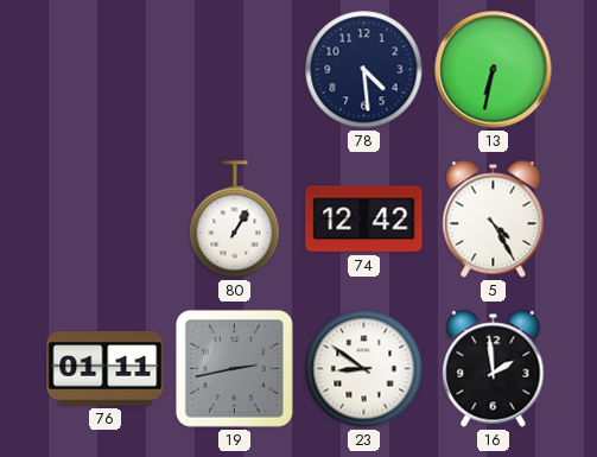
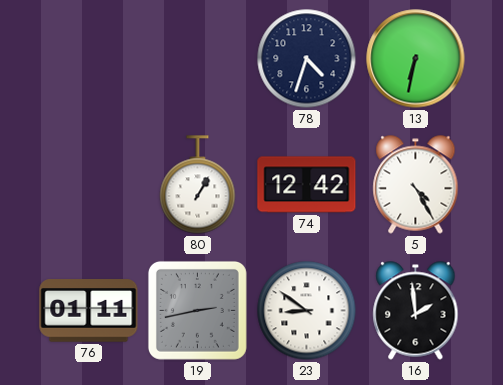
78: 4:29 -> 4:33 (307, 59)
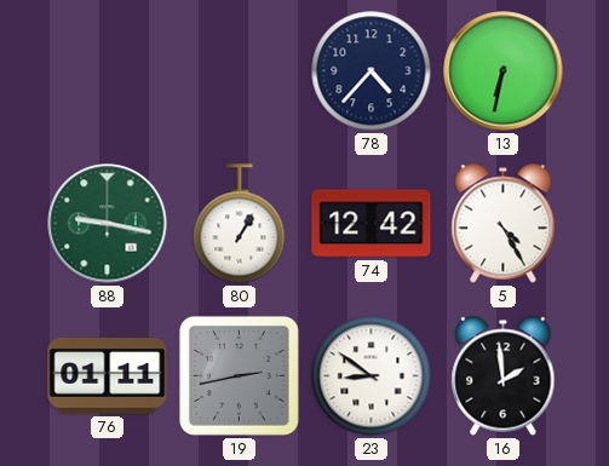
78: 4:33 -> 4:37 (372, 71)
88: none -> 9:17 (108, 224)
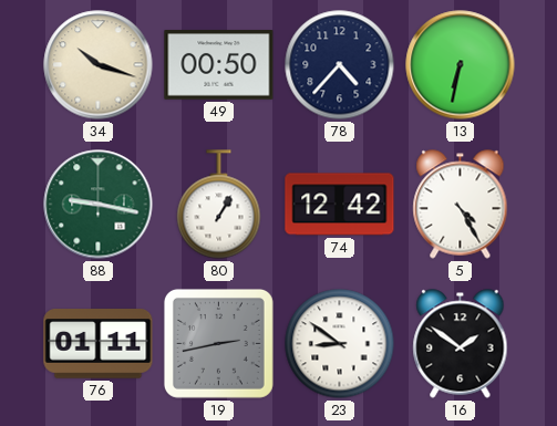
34: none -> 10:18 (99, 65)
49: none -> 00:50 (219, 65)
16: 1:59 -> 1:51 (461, 344)
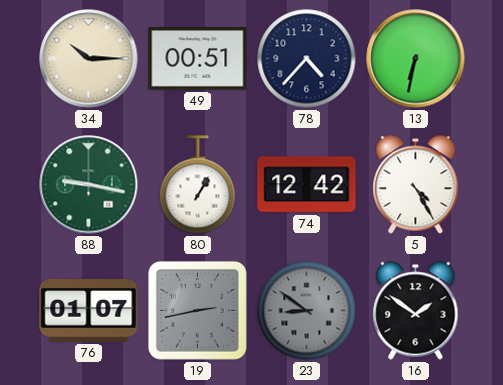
34: 10:18 -> 10:15 (89, 59)
49: 00:50 -> 00:51 (198, 59)
76: 01:11 -> 01:07 (89, 311)
23 dial: white -> grey (307, 311)
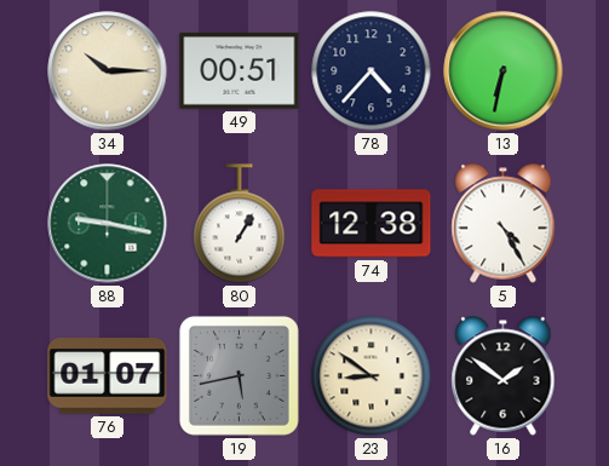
74: 12:42 -> 12:38 (372, 224)
19: 2:43 -> 5:43 (239, 375)
23 dial: grey -> cream (372, 376)
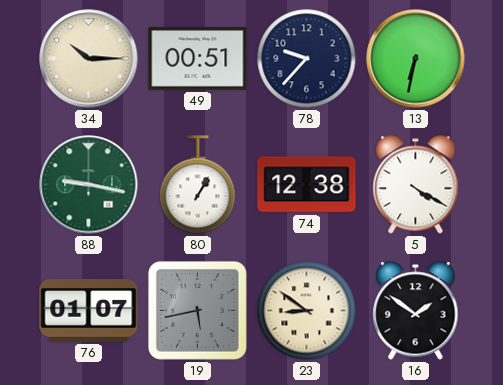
78: 4:37 -> 9:37 (307, 59)
5: 4:25 -> 4:20 (416, 185)
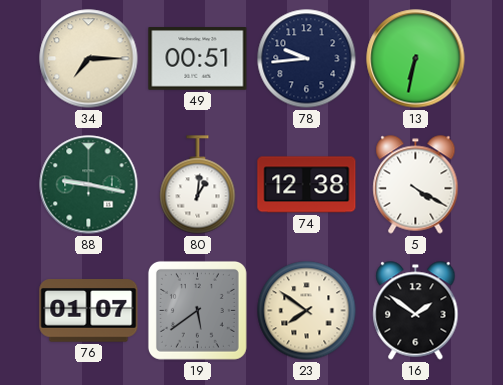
34: 10:15 -> 7:15 (89, 59)
78: 9:37 -> 9:44 (307, 59)
80: 1:05 -> 1:01 (198, 185)
19: 5:43 -> 5:39 (197, 310)
23: 8:51 -> 7:51 (307, 311)
